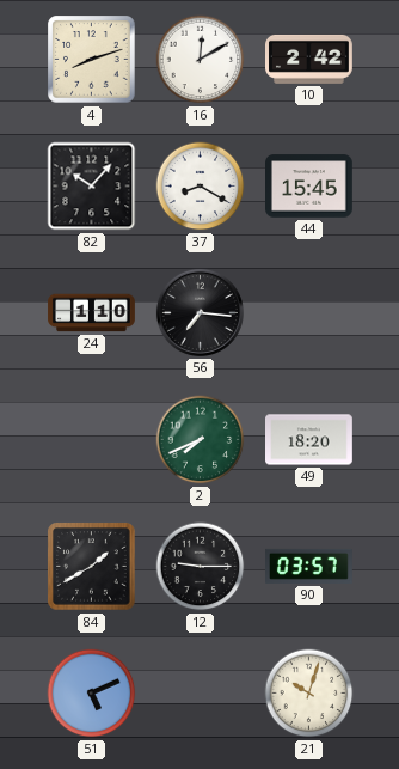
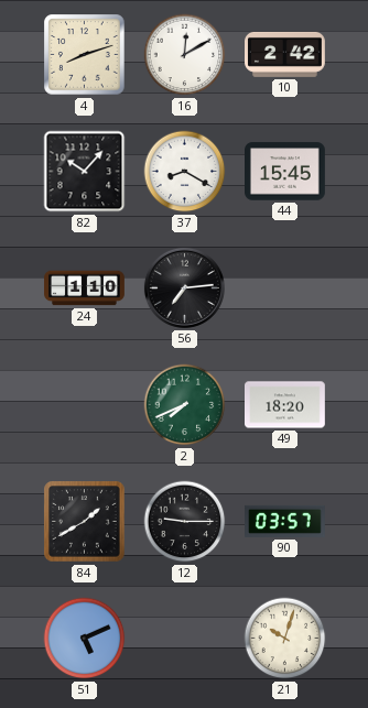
56: 7:16 -> 7:14 (184, 287)
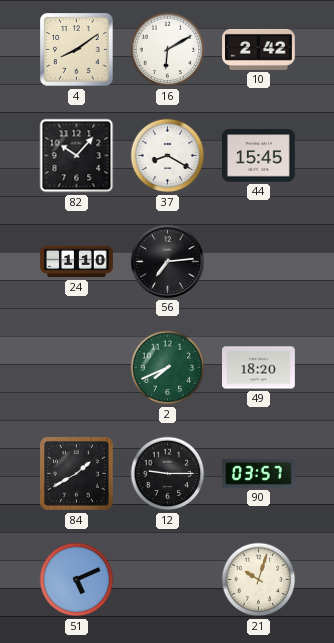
4: 8:12 -> 8:09 (77, 50)
16: 12:10 -> 6:10 (168, 50)
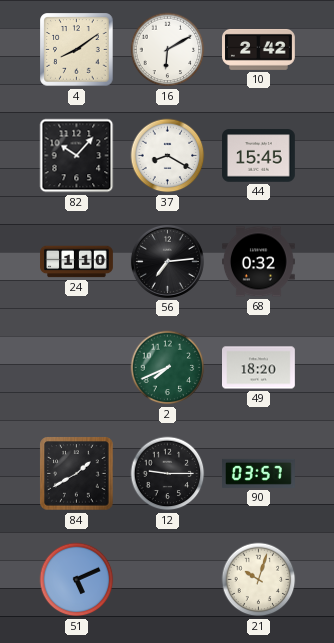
68: none -> 0:32 (259, 262)
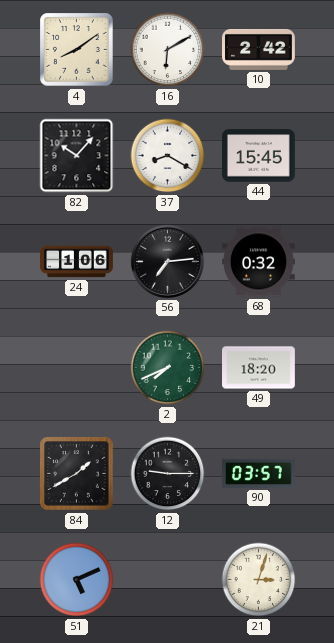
24: 1:10 -> 1:06 (77, 262)
21: 10:03 -> 3:03 (259, 580)
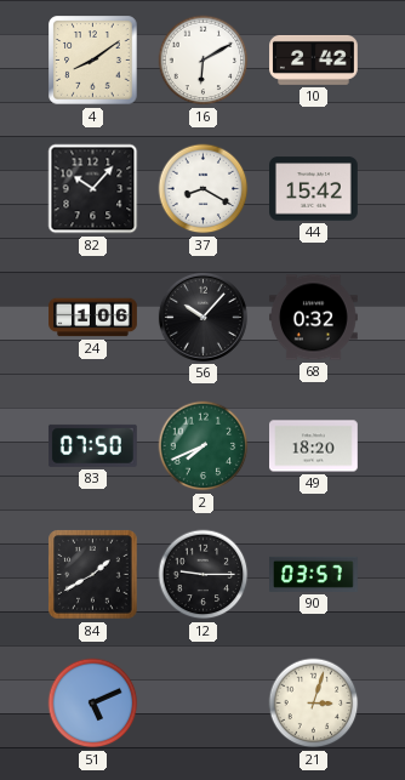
44: 15:45 -> 15:42 (314, 189)
56: 7:14 -> 10:07 (202, 317)
83: none -> 07:50 (92, 445)
